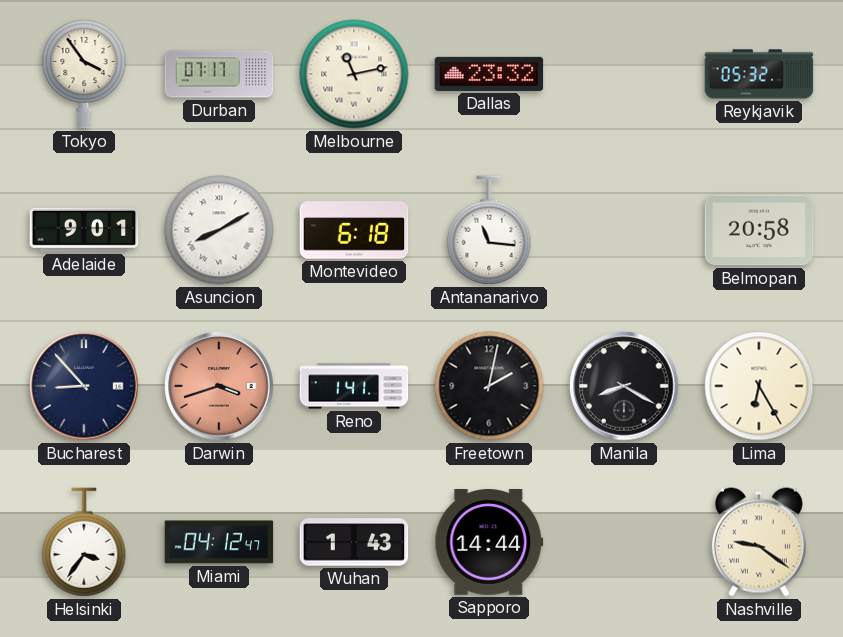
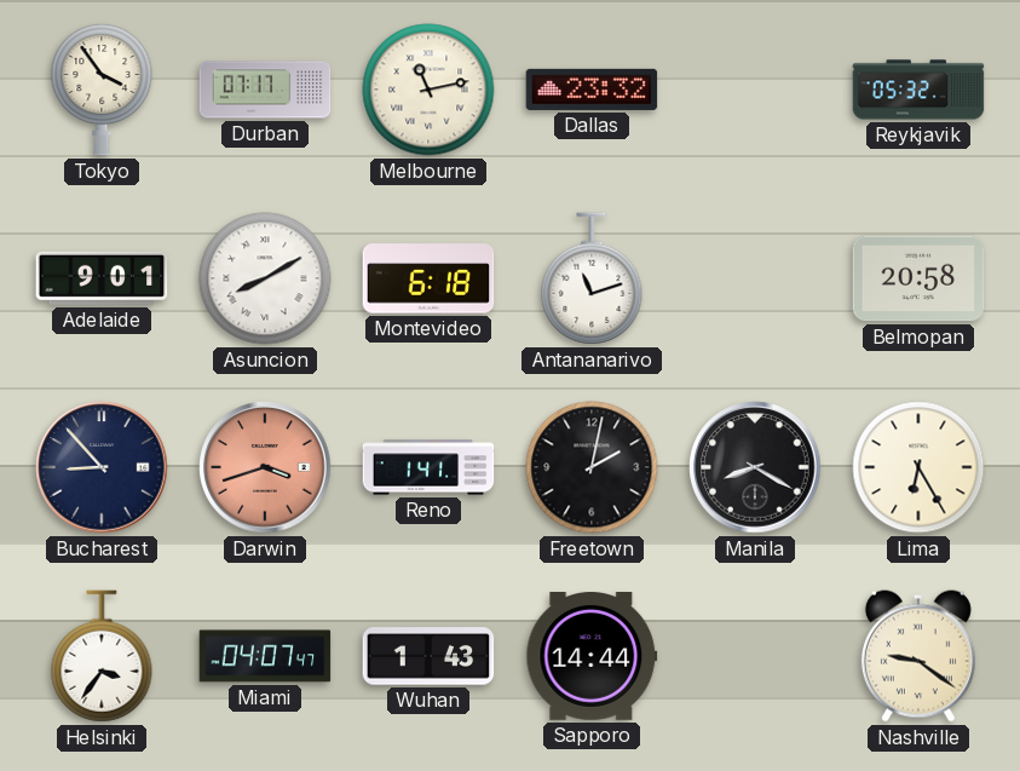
Antananarivo: 11:16 -> 11:12 (592, 278)
Miami: 04:12 -> 04:07 (265, 656)
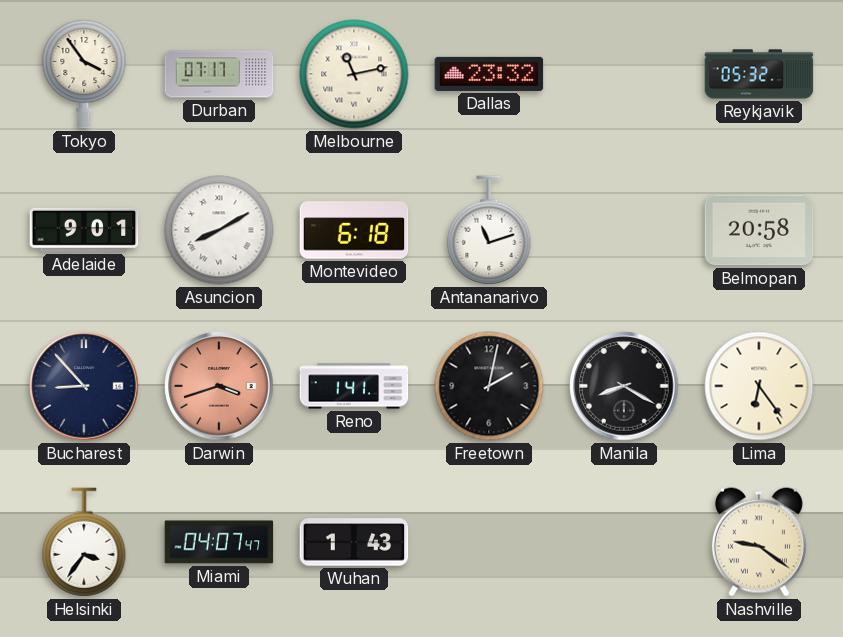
Lima: 6:25 -> 6:24 (759, 386)
Sapporo: 14:44 -> none (592, 657)
